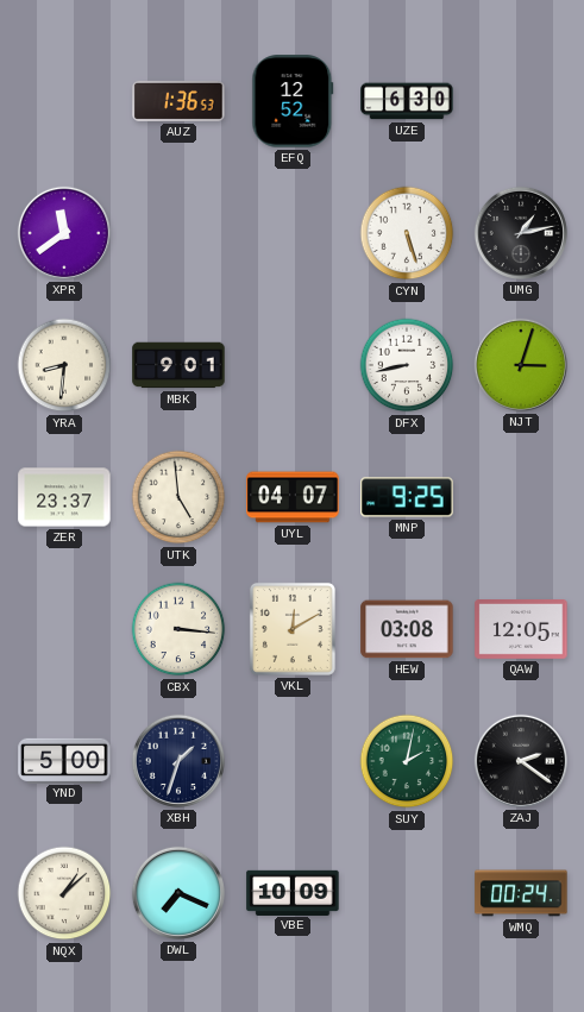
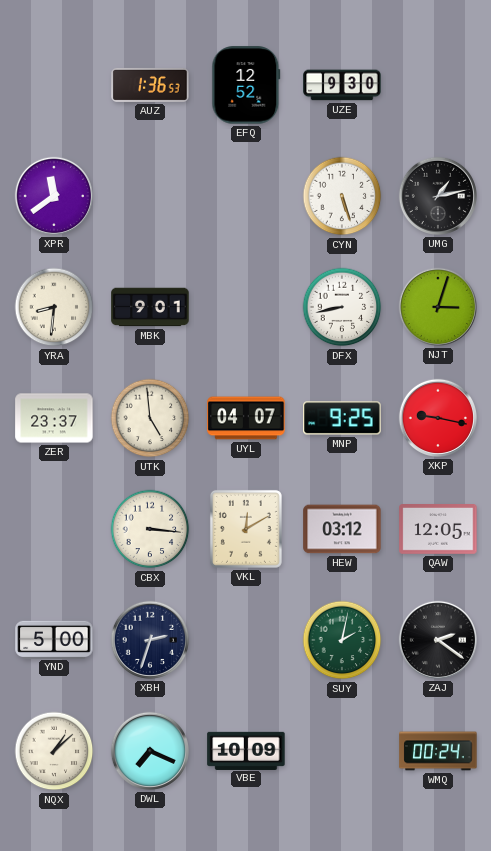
UZE: 6:30 -> 9:30 (342, 85)
XKP: none -> 9:17 (438, 418)
HEW: 03:08 -> 03:12 (342, 529)
XBH: 1:33 -> 2:33 (150, 640)
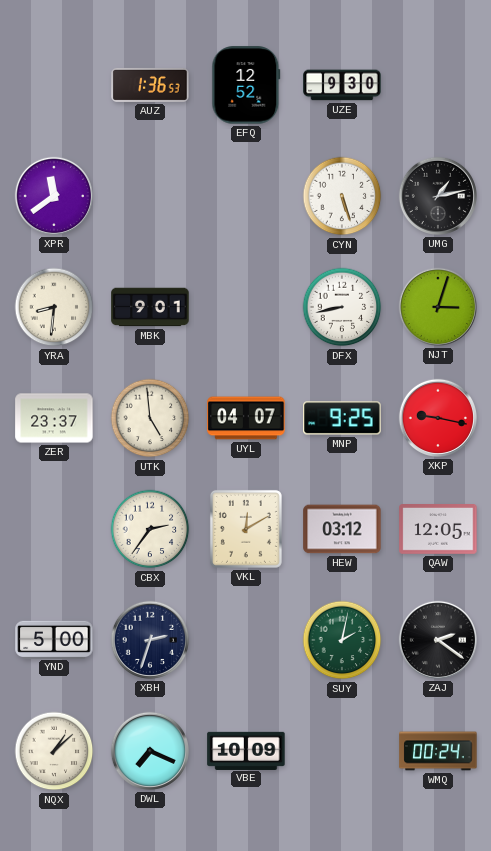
CBX: 3:16 -> 2:36 (150, 529)
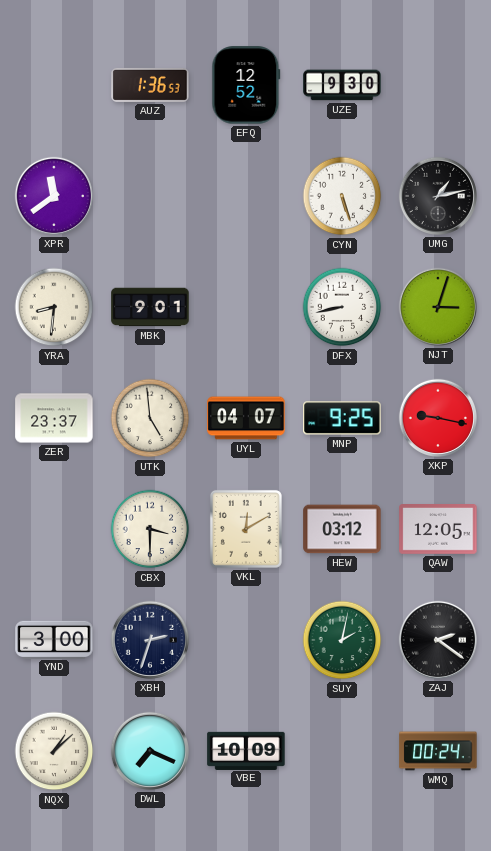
CBX: 2:36 -> 3:30 (150, 529)
YND: 5:00 -> 3:00 (54, 639)
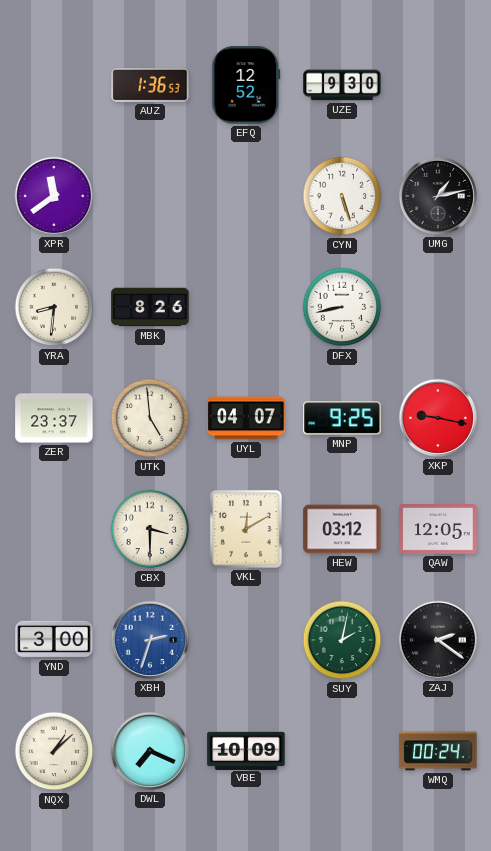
MBK: 9:01 -> 8:26 (150, 307)
NJT: 3:03 -> none (438, 307)
XBH dial: navy -> blue (150, 640)
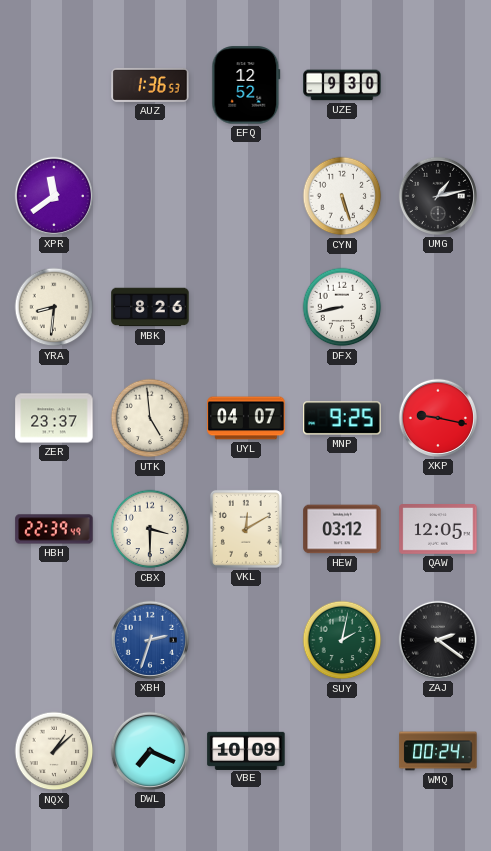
HBH: none -> 22:39 (54, 529)
YND: 3:00 -> none (54, 639)
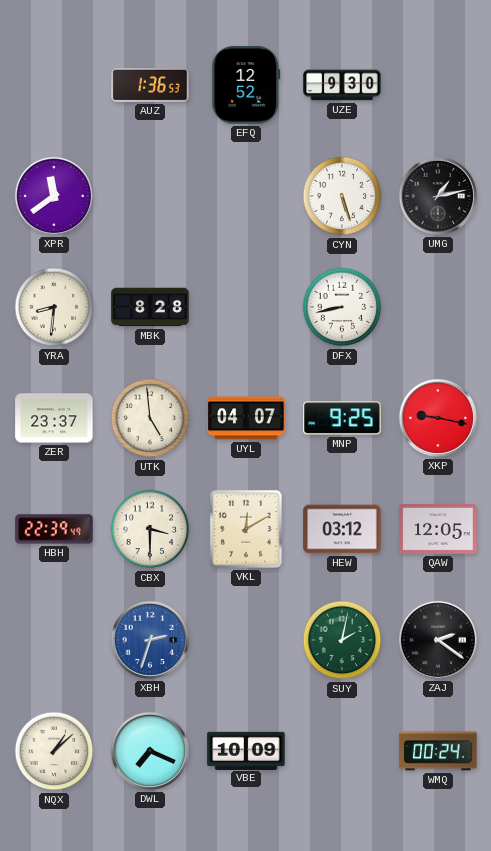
MBK: 8:26 -> 8:28 (150, 307)
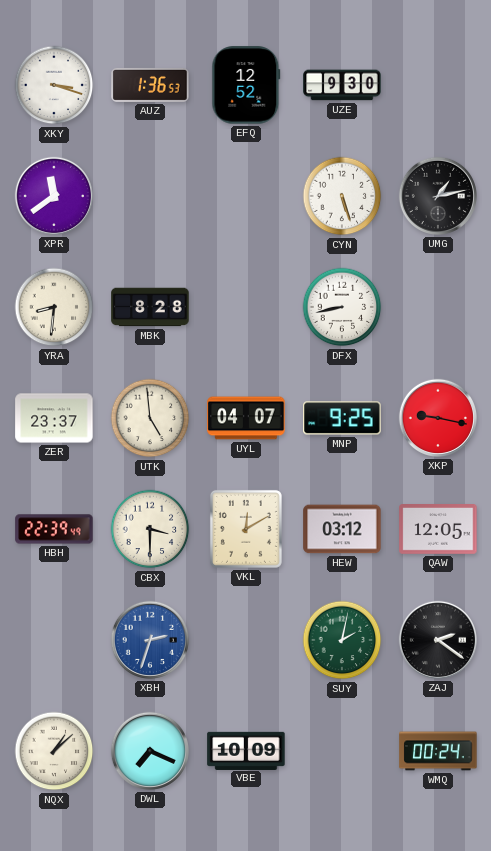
XKY: none -> 3:18 (54, 85)
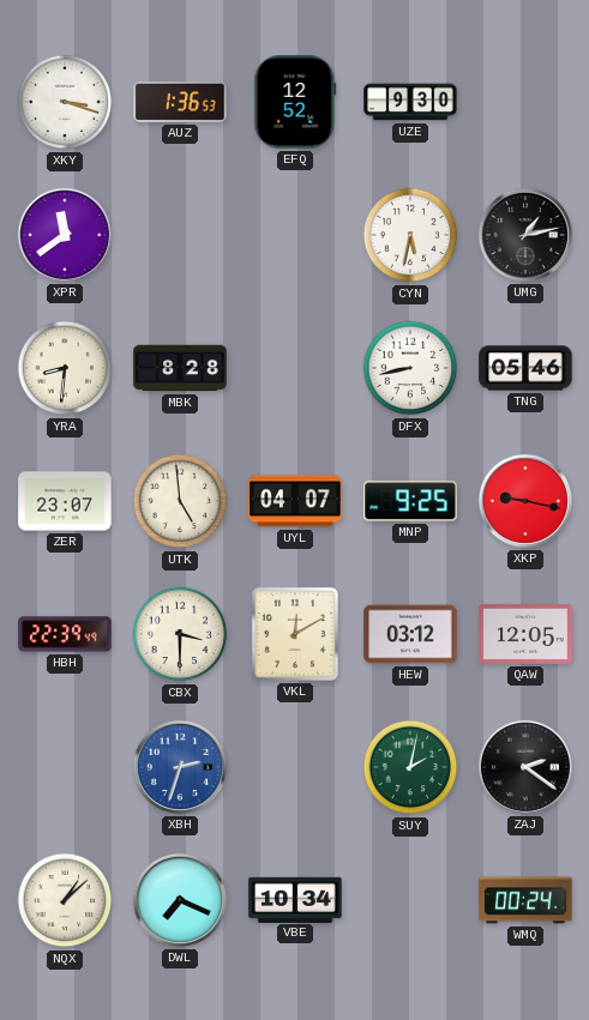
CYN: 5:27 -> 5:32 (410, 235)
TNG: none -> 05:46 (525, 368)
ZER: 23:37 -> 23:07 (65, 501)
VBE: 10:09 -> 10:34 (295, 899)
